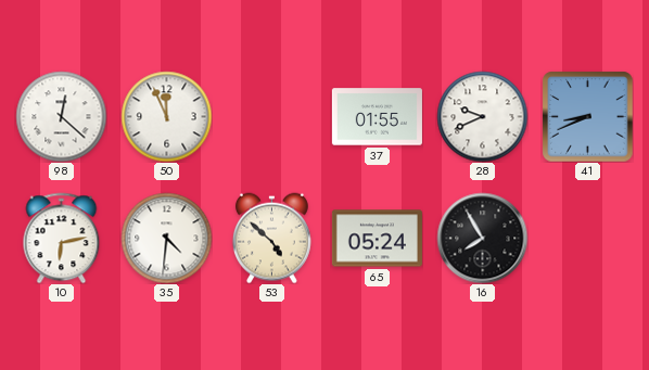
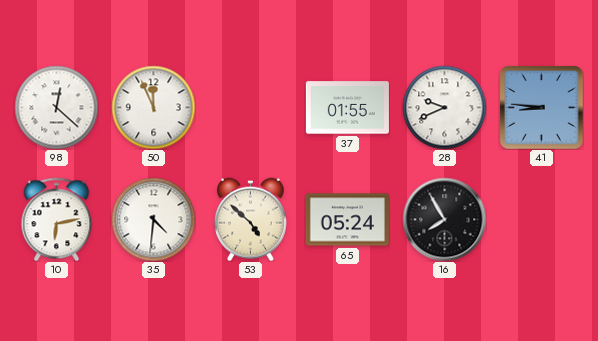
41: 8:41 -> 8:46 (541, 107)
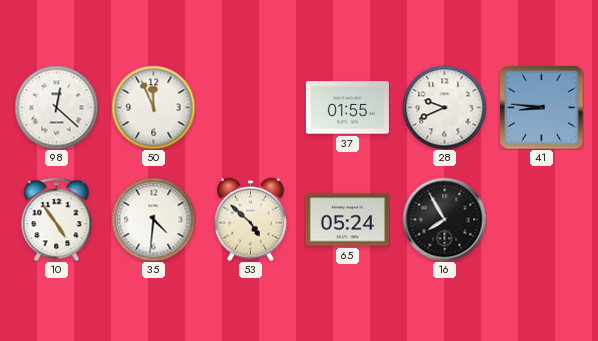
10: 6:13 -> 4:54 (57, 219)
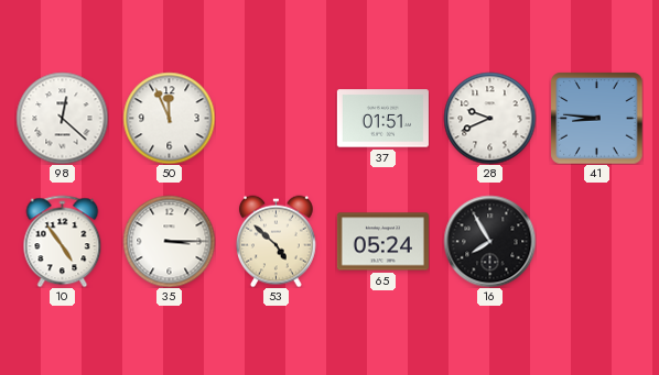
37: 01:55 -> 01:51 (382, 119)
35: 4:31 -> 3:15 (169, 241)
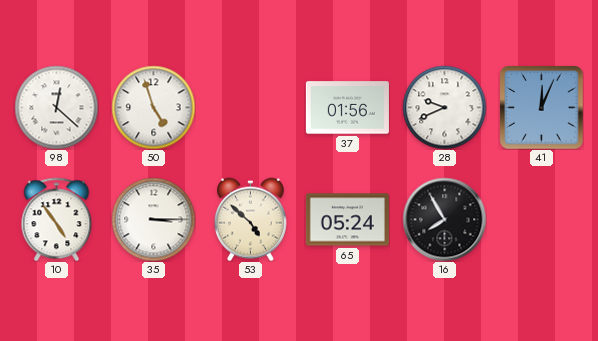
50: 11:56 -> 4:57 (153, 107)
37: 01:51 -> 01:56 (347, 108)
41: 8:46 -> 12:04 (541, 107)
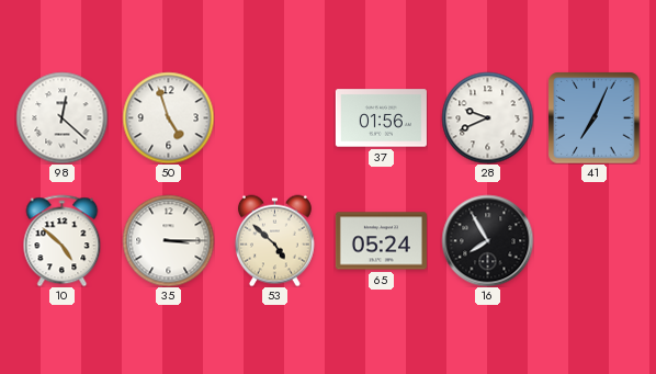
41: 12:04 -> 7:04 (593, 117)
10: 4:54 -> 4:52 (63, 240)
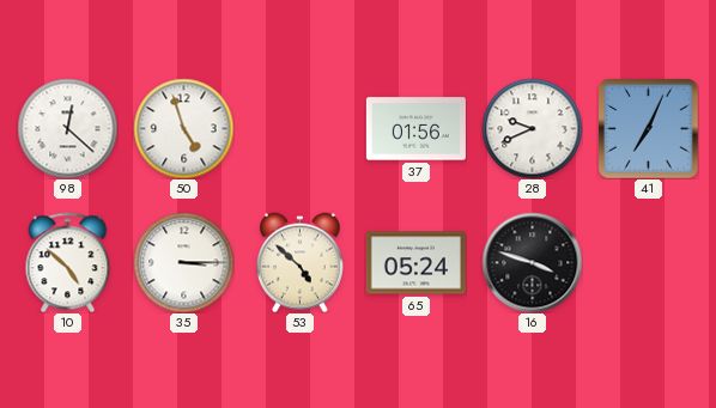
16: 7:55 -> 3:48 (532, 262)
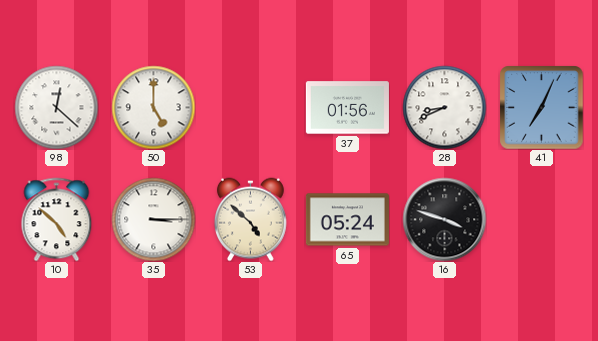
50: 4:57 -> 5:00 (153, 107)
28: 9:41 -> 8:41 (444, 107)
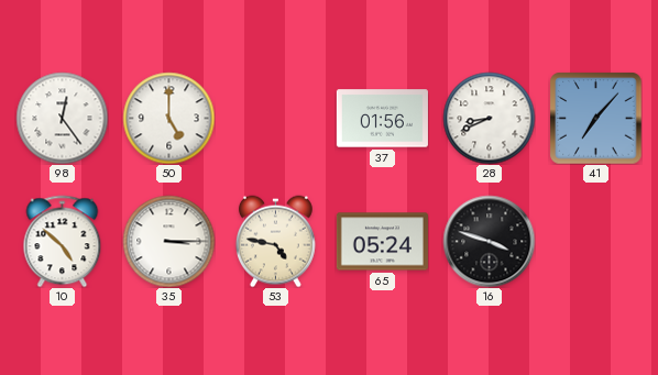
98: 12:22 -> 12:24 (62, 118)
41: 7:04 -> 7:07 (595, 118)
53: 4:52 -> 4:47 (275, 241)
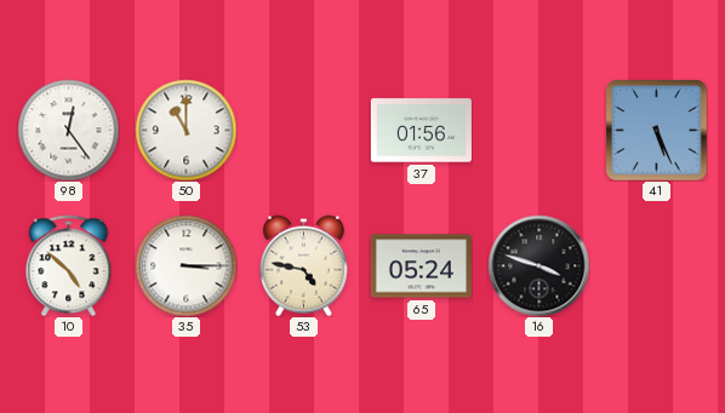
50: 5:00 -> 11:00 (185, 130)
28: 8:41 -> none (489, 118)
41: 7:07 -> 5:26 (656, 130)
